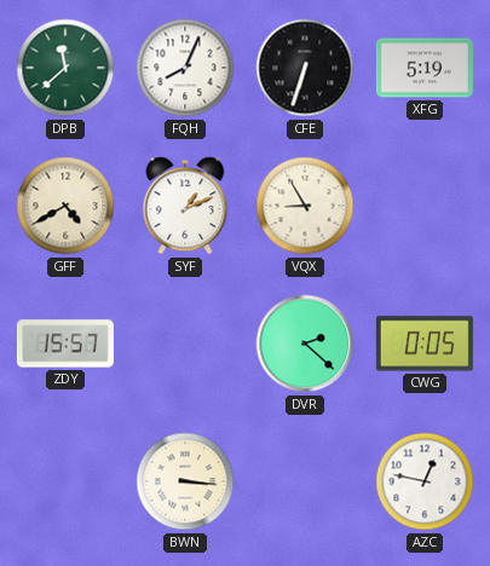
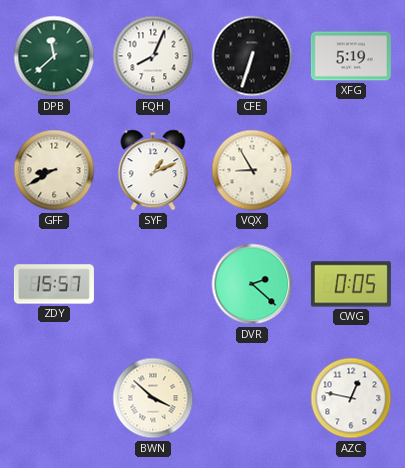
GFF: 4:40 -> 8:40 (54, 170)
BWN: 3:16 -> 3:52 (153, 398)
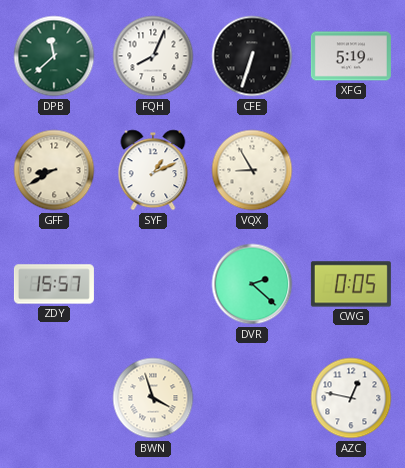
BWN: 3:52 -> 3:57 (153, 398)
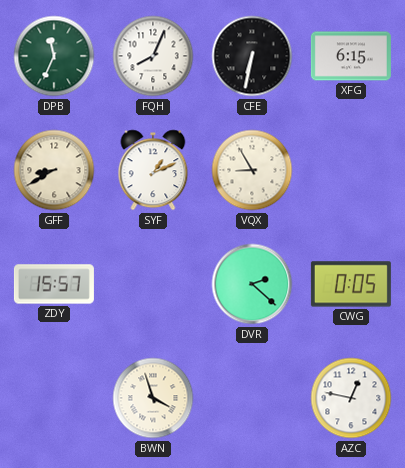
DPB: 11:38 -> 11:34 (54, 56)
CFE: 6:33 -> 6:32 (252, 56)
XFG: 5:19 -> 6:15 (351, 56)
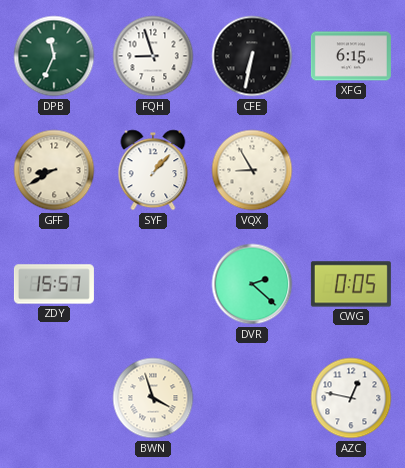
FQH: 8:04 -> 8:57 (153, 56)
SYF: 1:11 -> 1:07 (153, 170)
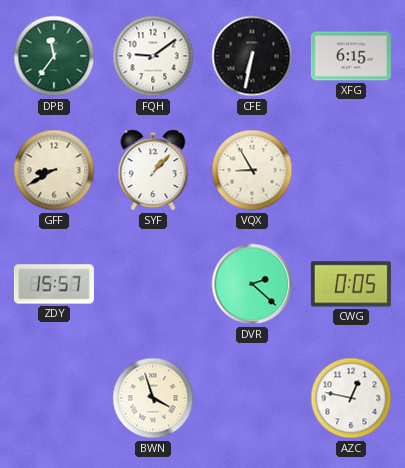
DPB: 11:34 -> 11:36 (54, 56)
FQH: 8:57 -> 9:09 (153, 56)
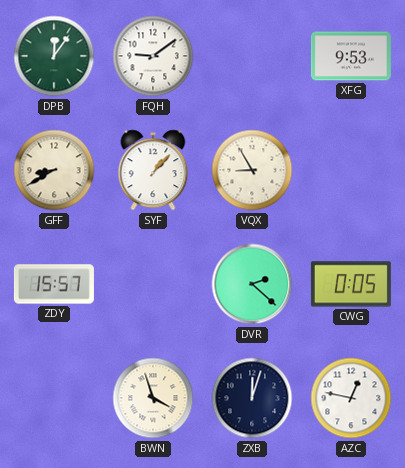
DPB: 11:36 -> 12:06 (54, 56)
CFE: 6:32 -> none (252, 56)
XFG: 6:15 -> 9:53 (351, 56)
ZXB: none -> 12:03 (252, 398)
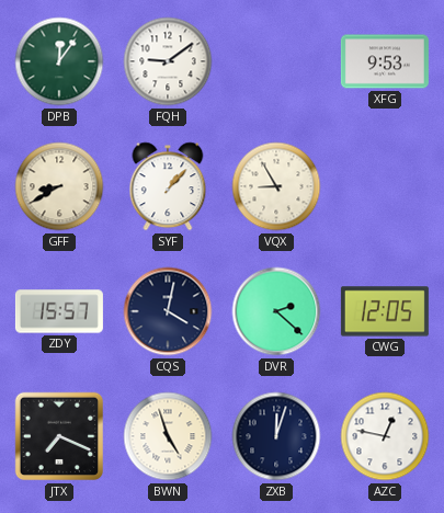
CQS: none -> 4:02 (168, 311)
CWG: 0:05 -> 12:05 (385, 311)
JTX: none -> 7:19 (59, 436)
BWN: 3:57 -> 4:57 (168, 436)
